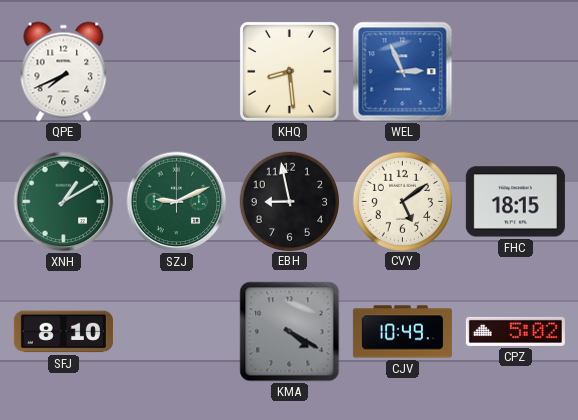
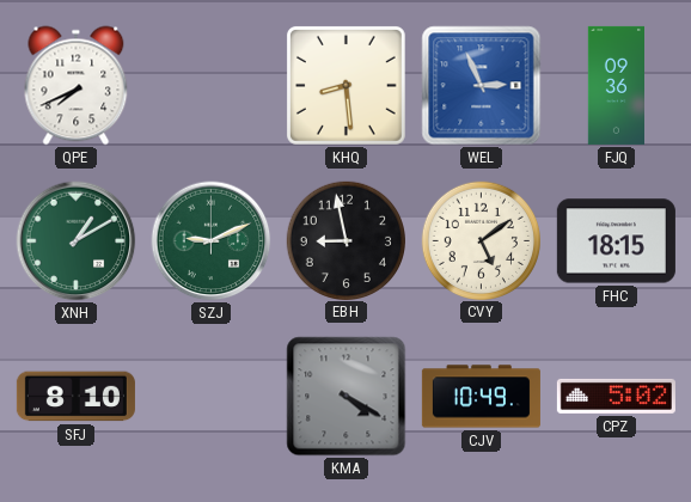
FJQ: none -> 09:36 (616, 85)
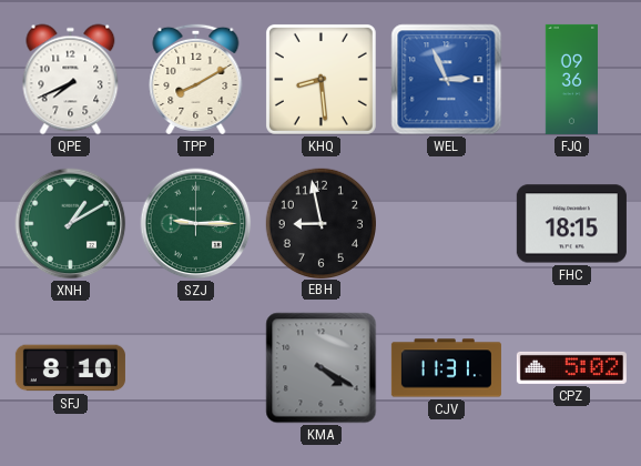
TPP: none -> 8:10 (196, 79)
SZJ: 9:11 -> 9:15 (196, 224)
CVY: 5:09 -> none (481, 240)
CJV: 10:49 -> 11:31 (446, 368)
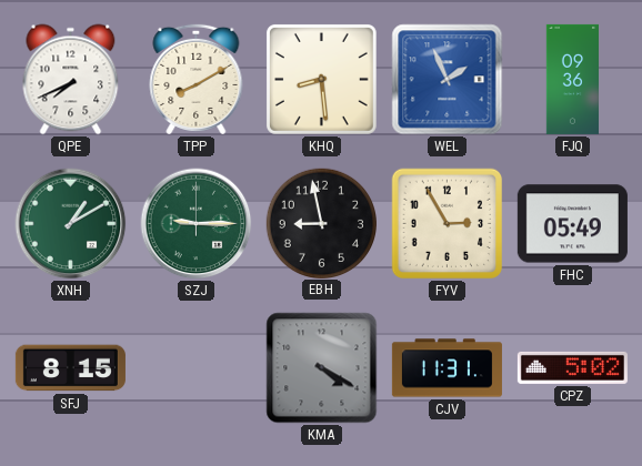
WEL: 2:56 -> 1:56 (448, 80)
FYV: none -> 2:55 (448, 224)
FHC: 18:15 -> 05:49 (572, 224)
SFJ: 8:10 -> 8:15 (70, 368)
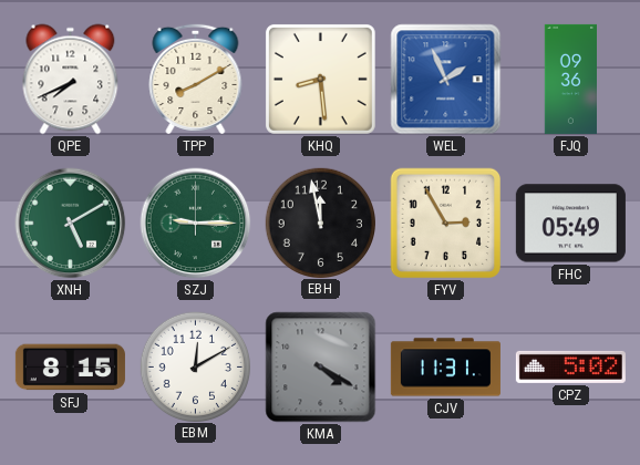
XNH: 1:10 -> 5:10 (71, 224)
EBH: 8:58 -> 11:58 (320, 223)
EBM: none -> 12:10 (195, 366)
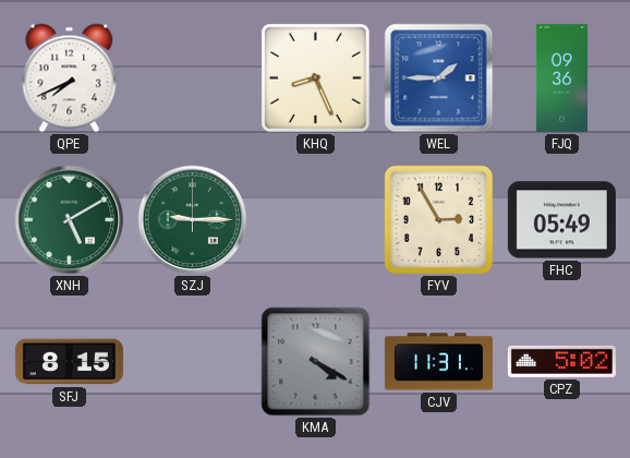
TPP: 8:10 -> none (196, 79)
KHQ: 8:29 -> 8:26 (315, 77)
WEL: 1:56 -> 1:45 (439, 79)
EBH: 11:58 -> none (320, 223)
EBM: 12:10 -> none (195, 366)
